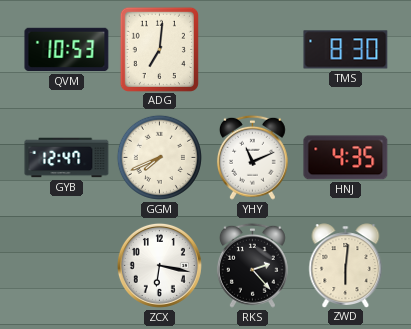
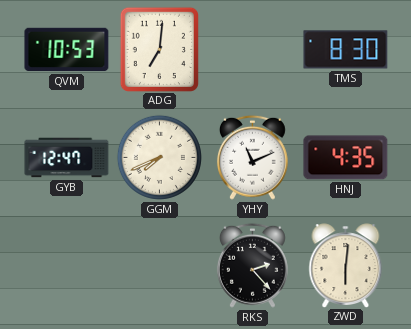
ZCX: 6:17 -> none (159, 265)
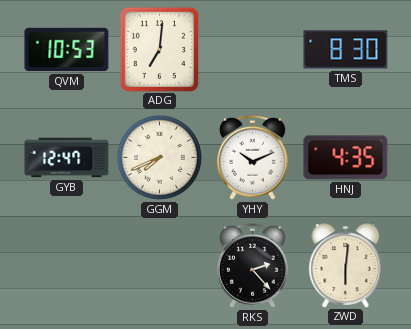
YHY: 11:11 -> 10:11 (252, 157)
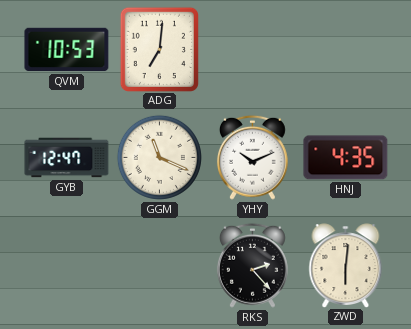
TMS: 8:30 -> none (346, 50)
GGM: 7:41 -> 11:19 (159, 157)
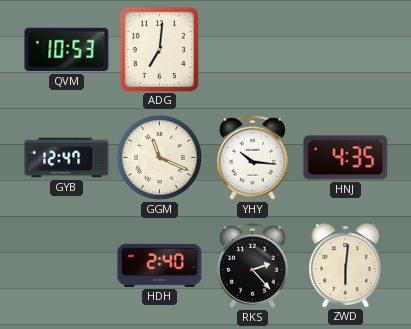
YHY: 10:11 -> 10:16 (252, 157)
HDH: none -> 2:40 (160, 265)
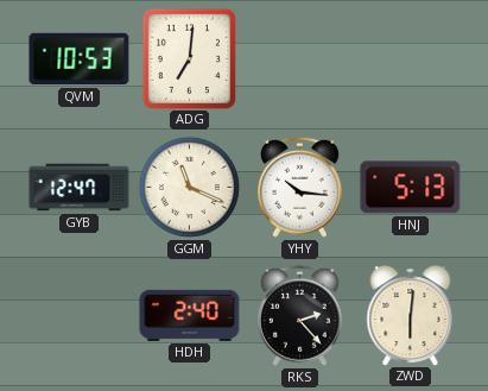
HNJ: 4:35 -> 5:13 (411, 188)
